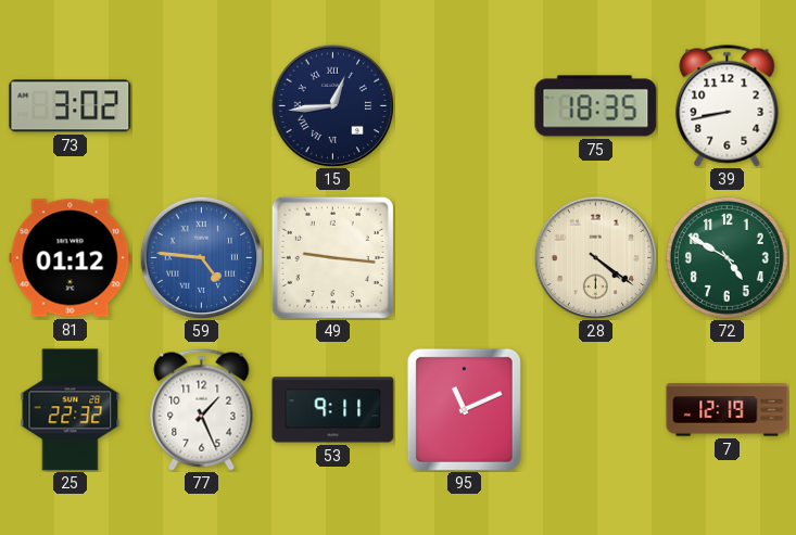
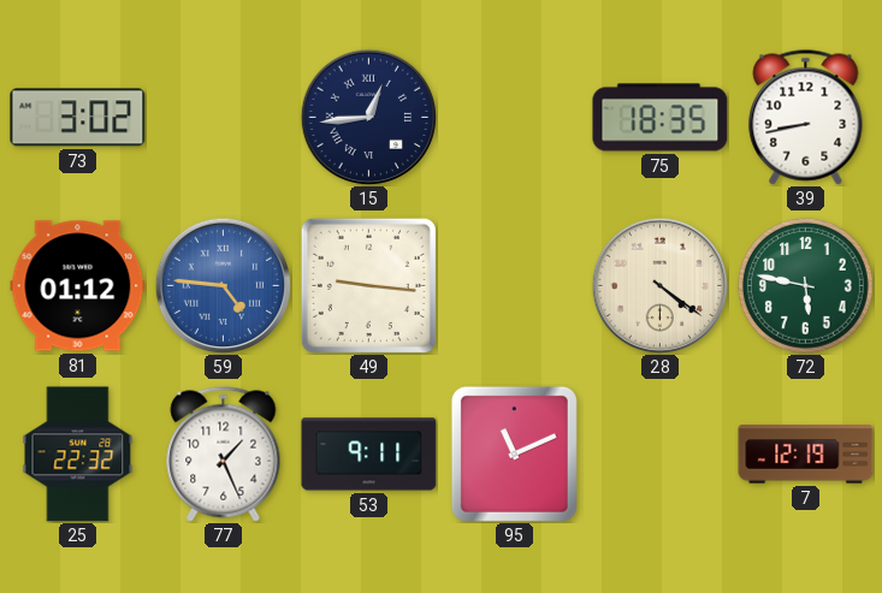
72: 4:50 -> 5:47 (806, 286)
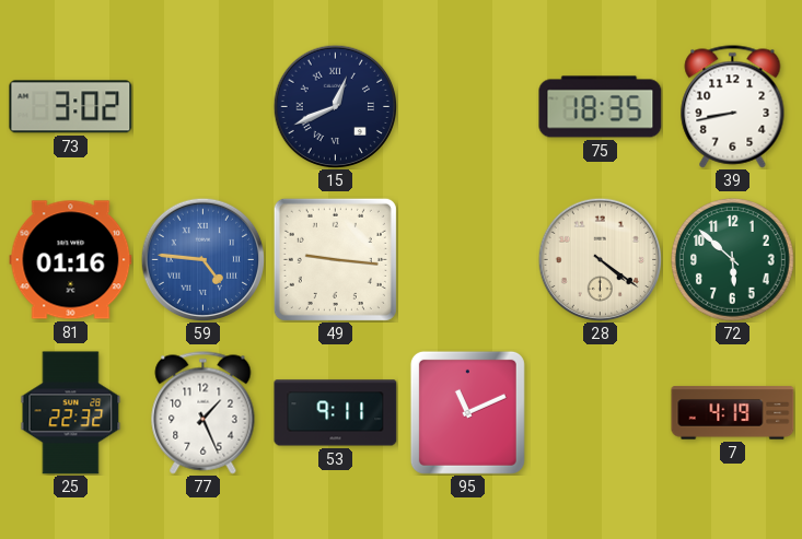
15: 12:44 -> 12:41 (335, 106)
81: 01:12 -> 01:16 (71, 260)
72: 5:47 -> 5:52 (733, 260)
7: 12:19 -> 4:19 (733, 413)
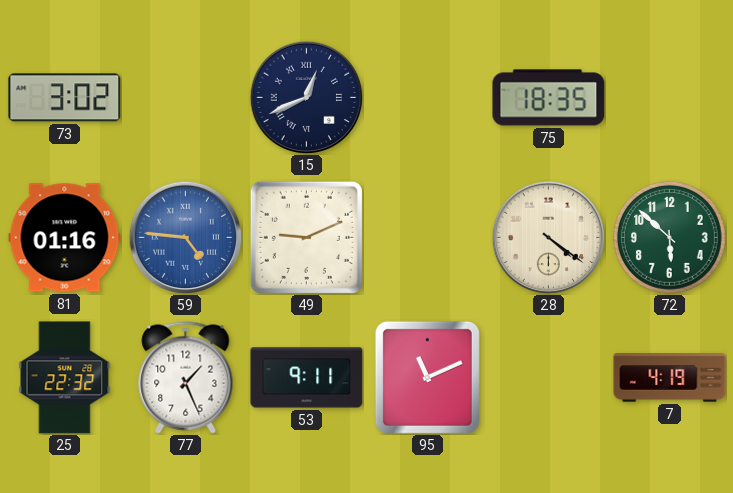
39: 8:43 -> none (733, 107)
49: 9:16 -> 9:11 (306, 237)
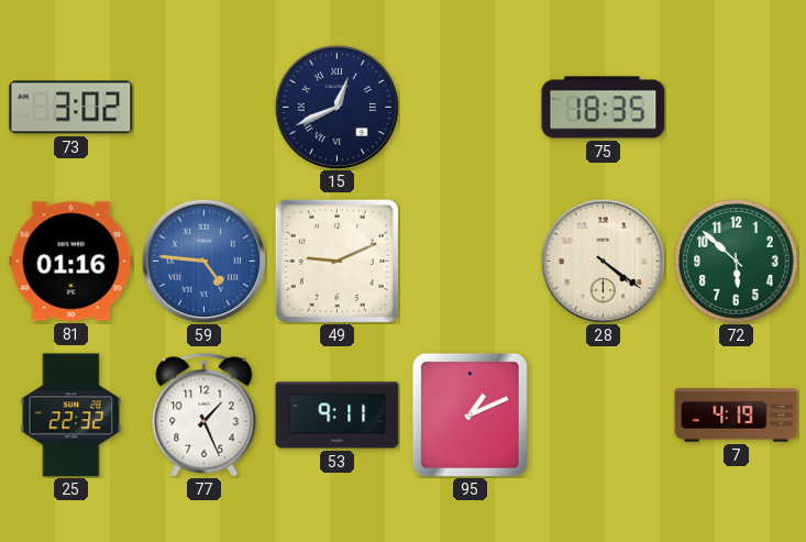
95: 11:11 -> 1:11 (470, 414)
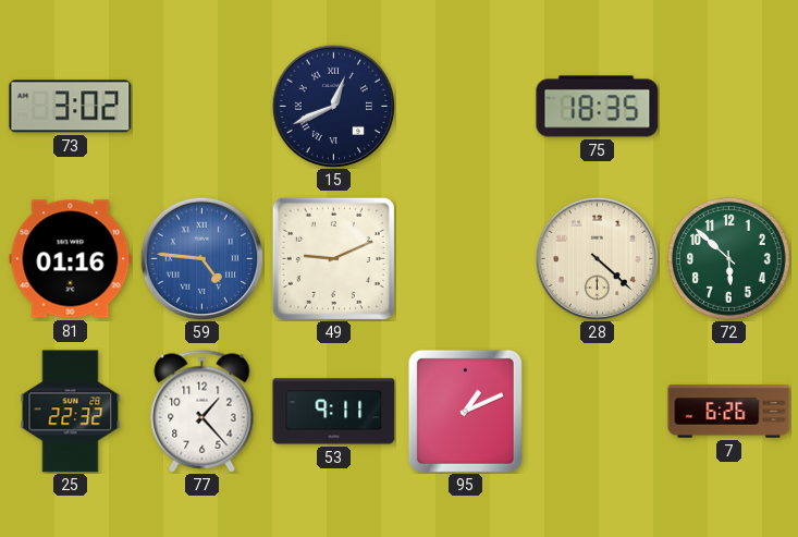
28: 4:21 -> 4:22 (597, 258)
77: 1:26 -> 1:23 (202, 412)
7: 4:19 -> 6:26 (729, 412)
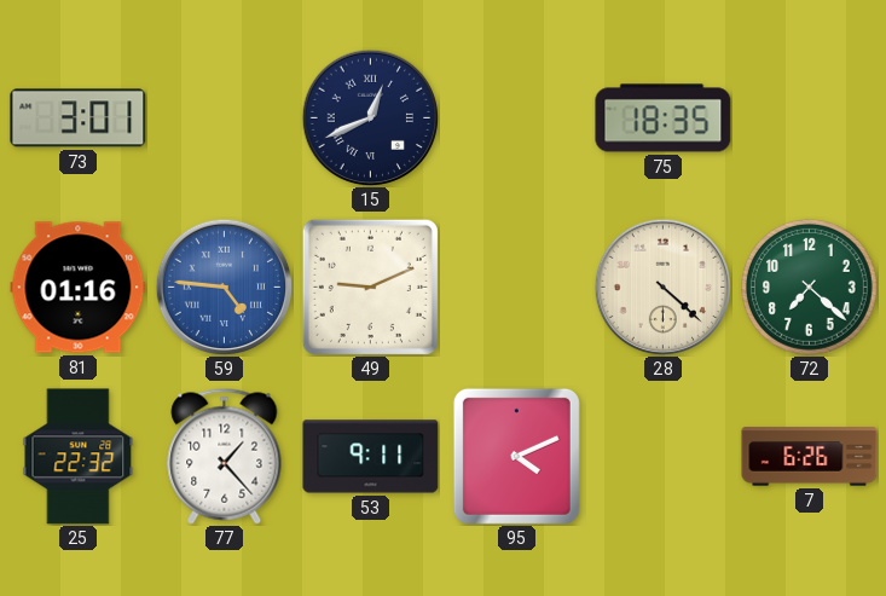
73: 3:02 -> 3:01 (79, 118)
72: 5:52 -> 7:22 (810, 288)
95: 1:11 -> 4:11 (516, 456)
